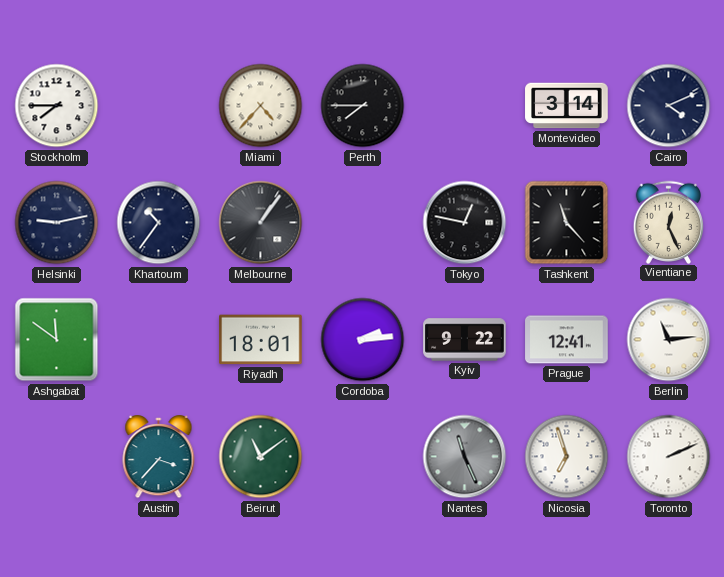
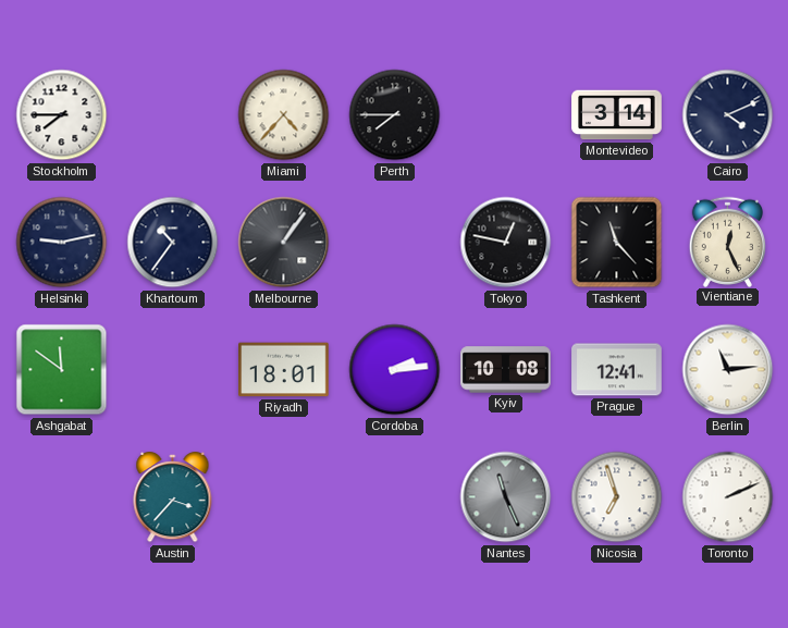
Kyiv: 9:22 -> 10:08 (506, 370)
Beirut: 11:09 -> none (261, 457)
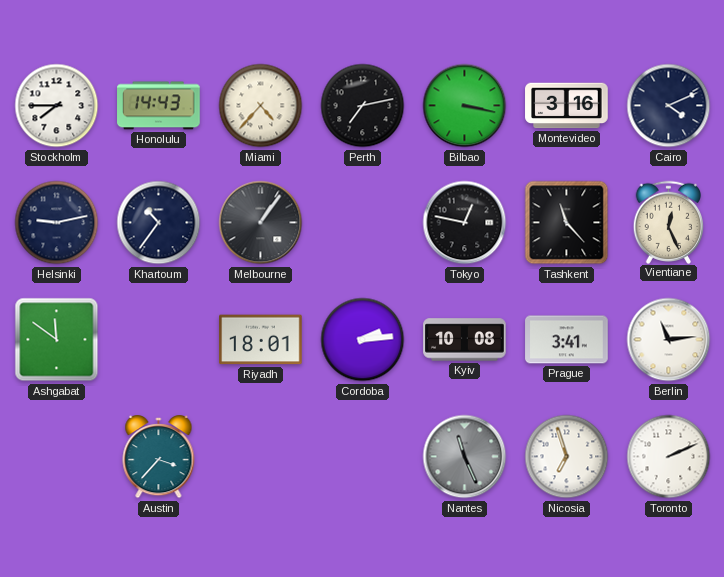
Honolulu: none -> 14:43 (159, 106)
Perth: 7:45 -> 7:13 (363, 106)
Bilbao: none -> 3:17 (465, 106)
Montevideo: 3:14 -> 3:16 (567, 106)
Prague: 12:41 -> 3:41 (567, 340)
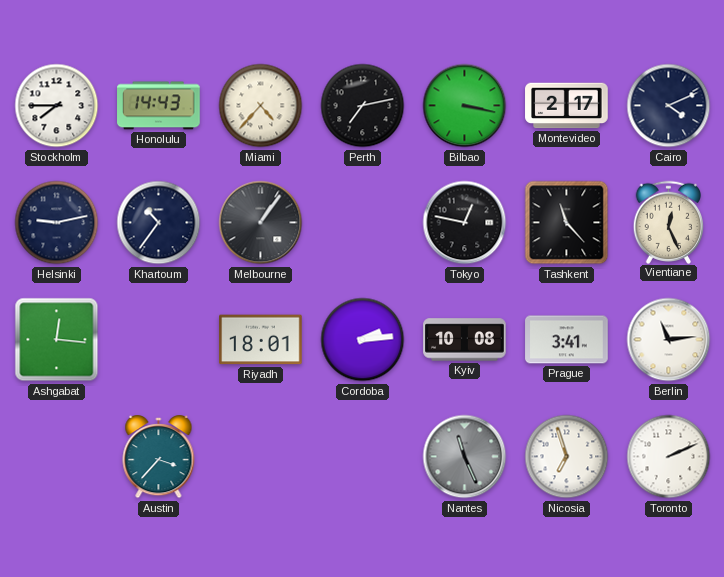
Montevideo: 3:16 -> 2:17 (567, 106)
Ashgabat: 11:51 -> 12:16 (57, 340)
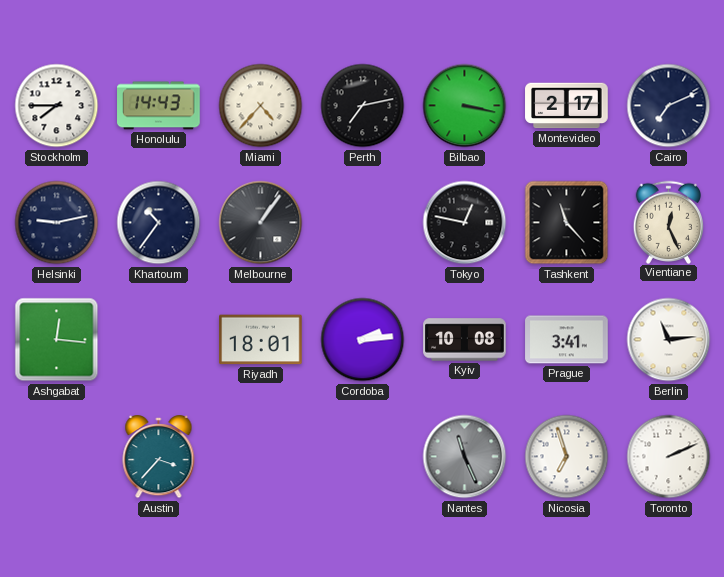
Cairo: 4:11 -> 7:11 (669, 106)
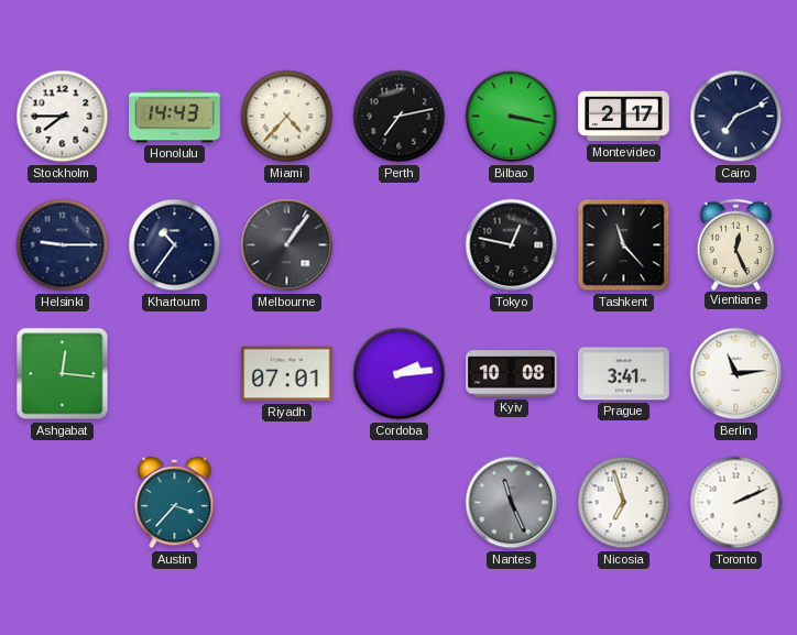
Helsinki: 9:13 -> 9:15 (63, 245)
Riyadh: 18:01 -> 07:01 (287, 374)
